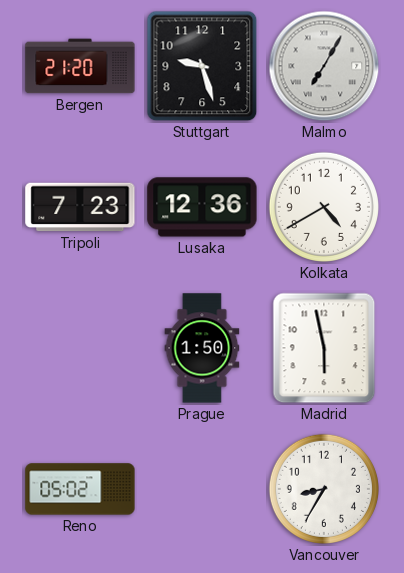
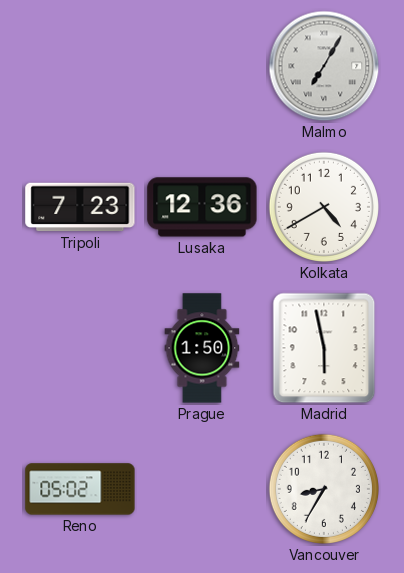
Bergen: 21:20 -> none (80, 66)
Stuttgart: 9:27 -> none (202, 66)
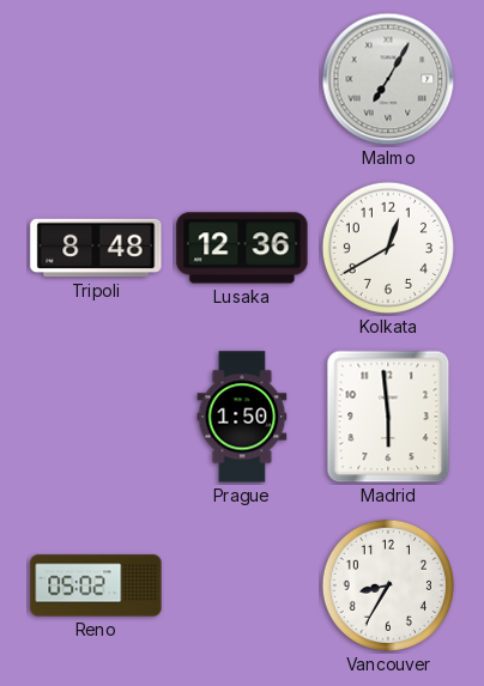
Tripoli: 7:23 -> 8:48 (96, 248)
Kolkata: 4:40 -> 12:40 (388, 248)
Madrid: 5:58 -> 5:59 (388, 417)
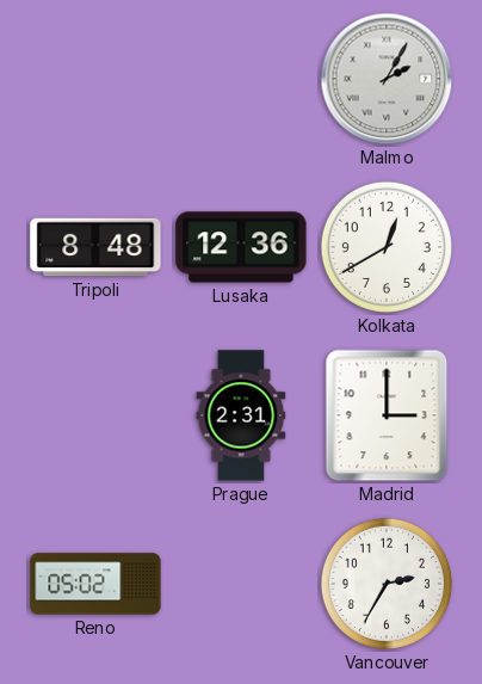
Malmo: 7:05 -> 2:05 (387, 79)
Prague: 1:50 -> 2:31 (241, 415)
Madrid: 5:59 -> 3:00 (387, 415)
Vancouver: 8:35 -> 2:35 (387, 584)
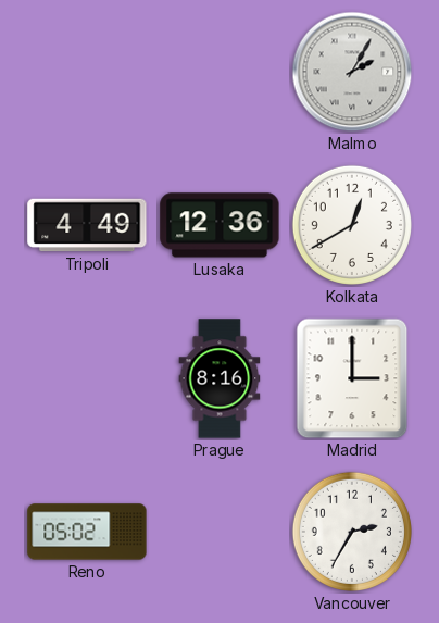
Tripoli: 8:48 -> 4:49 (87, 225)
Prague: 2:31 -> 8:16 (220, 378)
